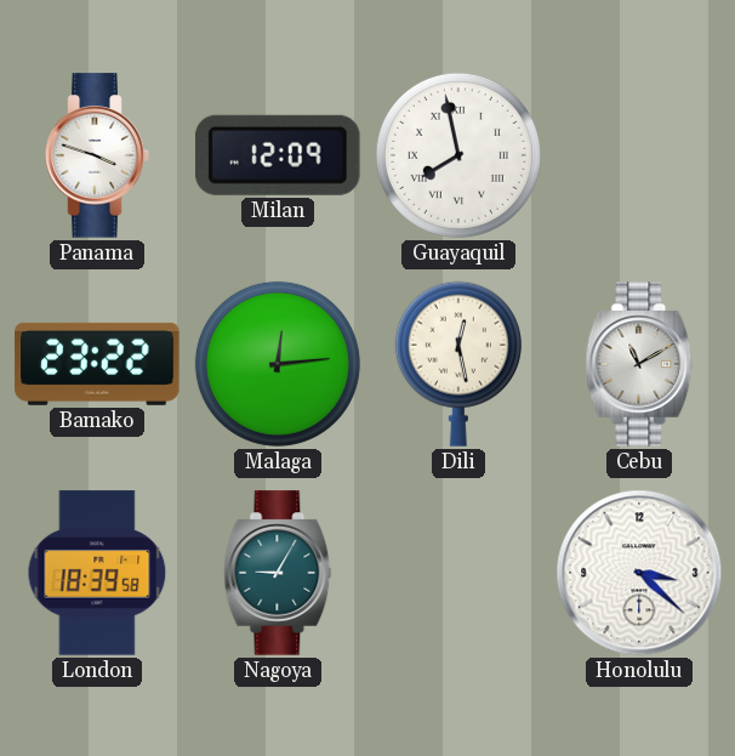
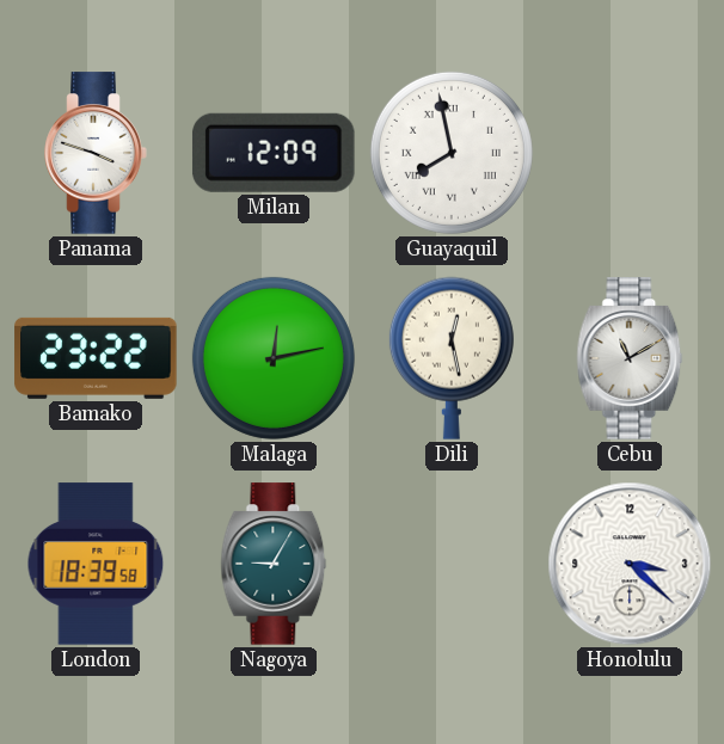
Malaga: 12:14 -> 12:13 (274, 358)
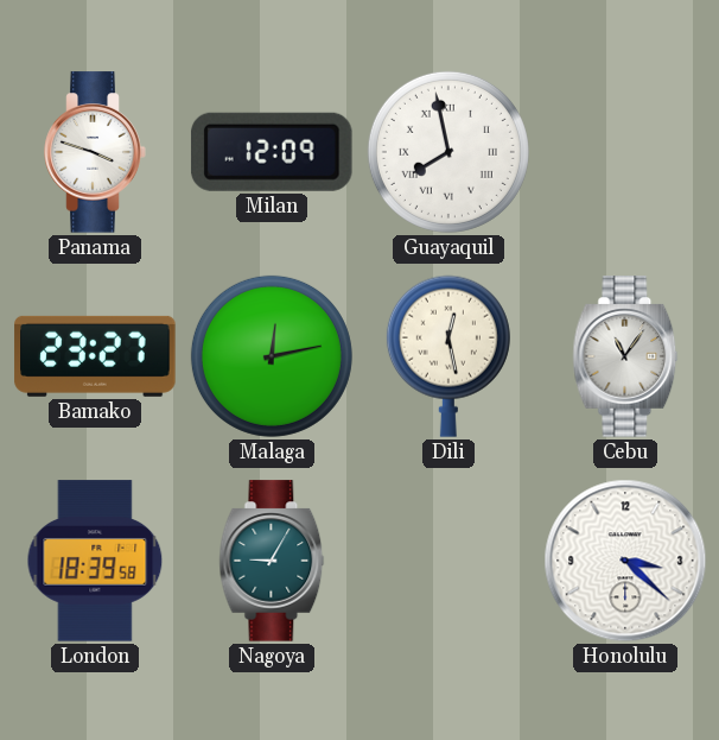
Bamako: 23:22 -> 23:27 (95, 356)
Cebu: 11:10 -> 11:06 (625, 356)
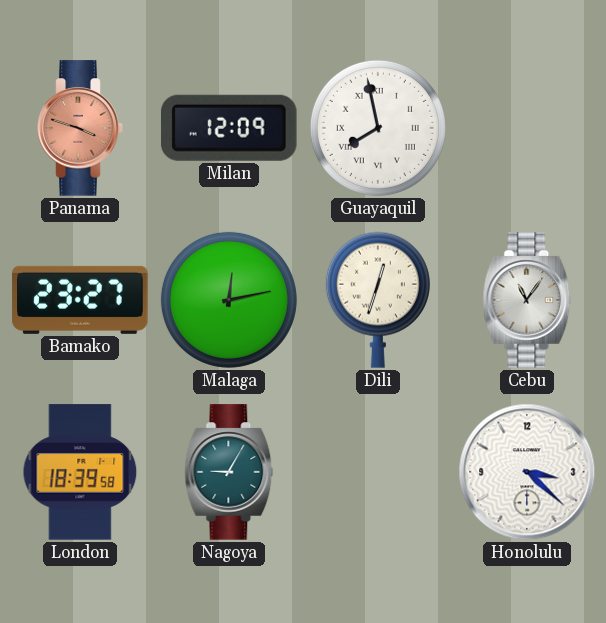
Panama dial: white -> salmon (80, 128)
Dili: 12:28 -> 12:33 (378, 300)
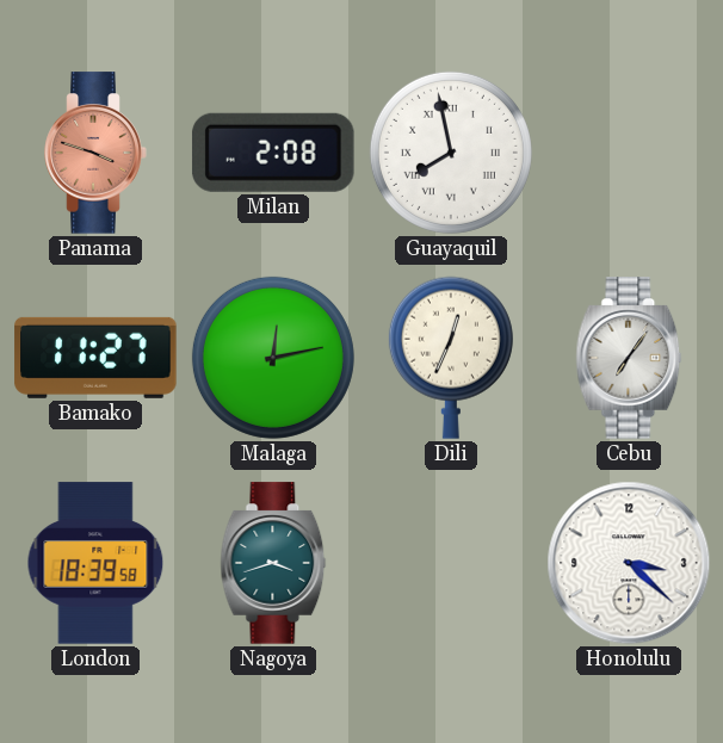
Milan: 12:09 -> 2:08 (273, 153)
Bamako: 23:27 -> 11:27 (95, 358)
Dili: 12:33 -> 12:34 (451, 358)
Cebu: 11:06 -> 7:06 (629, 358)
Nagoya: 9:05 -> 3:42 (273, 563)
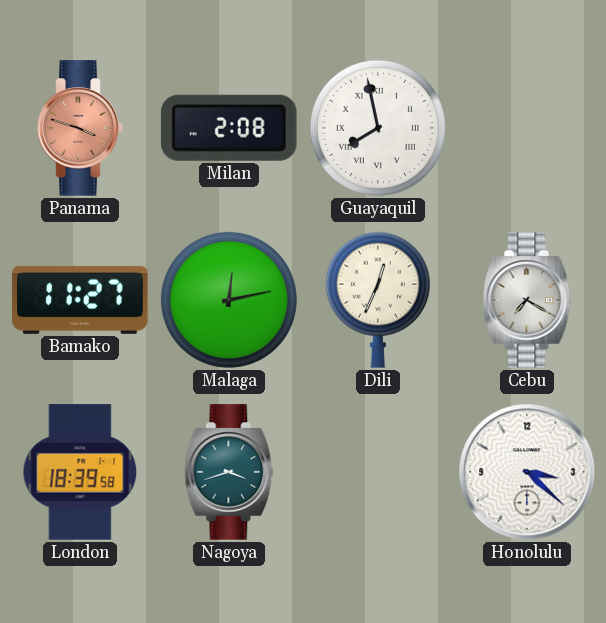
Cebu: 7:06 -> 7:20 (527, 300)
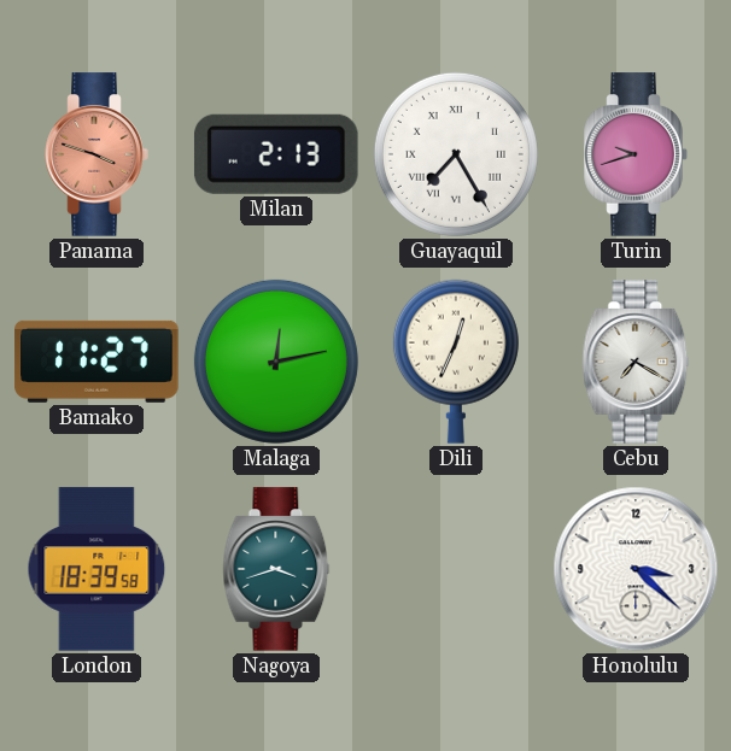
Milan: 2:08 -> 2:13 (276, 154)
Guayaquil: 7:58 -> 7:25 (456, 154)
Turin: none -> 9:42 (636, 154)
